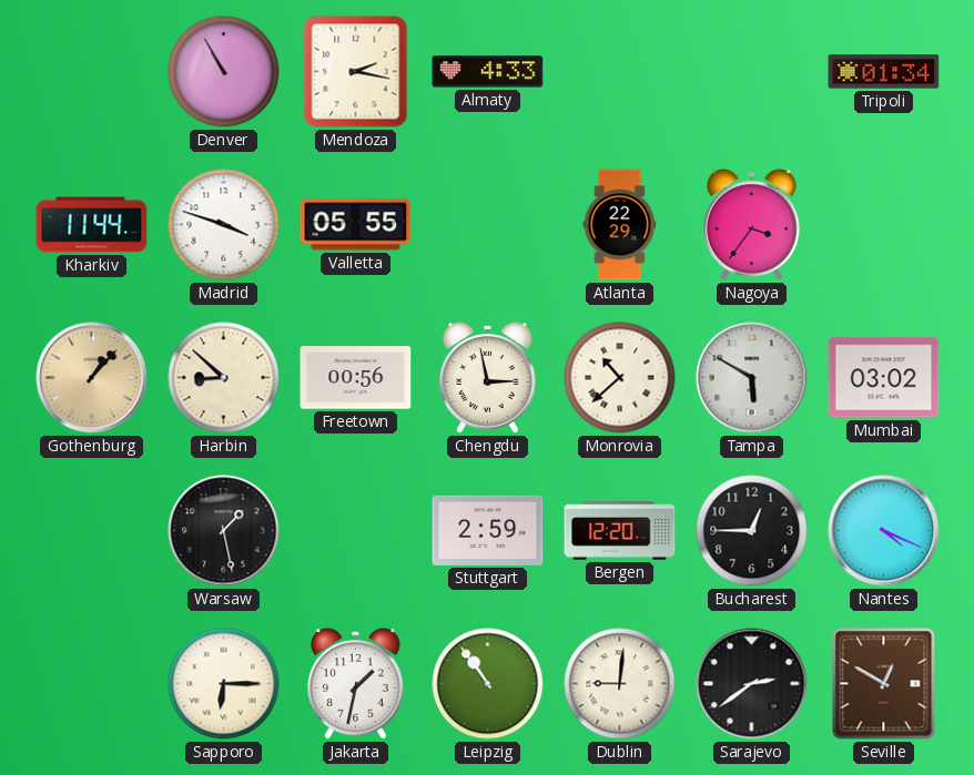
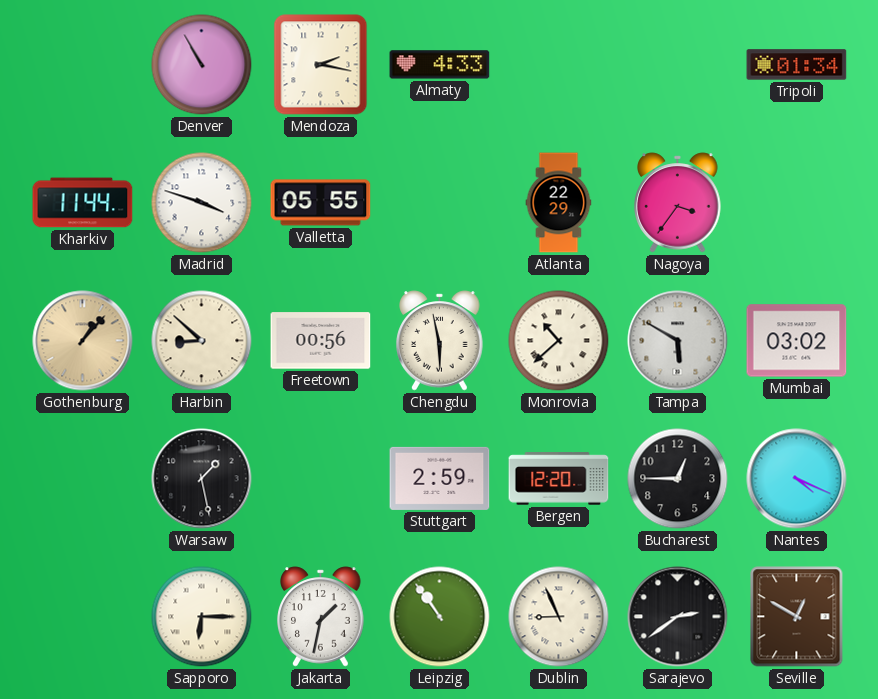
Chengdu: 2:58 -> 5:58 (440, 341)
Dublin: 9:01 -> 8:56 (559, 617)
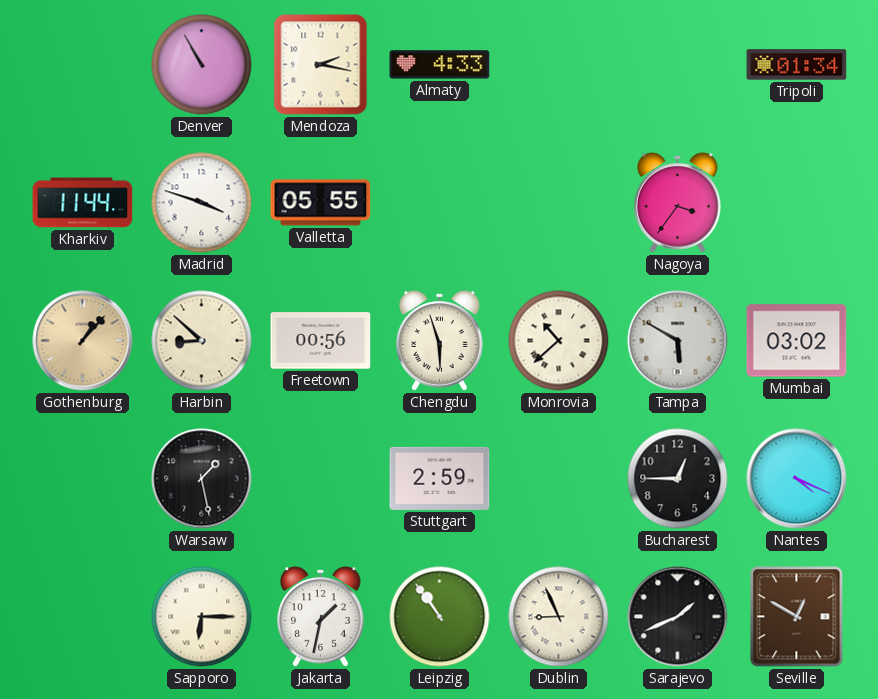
Atlanta: 22:29 -> none (559, 203)
Chengdu: 5:58 -> 5:57 (440, 341)
Bergen: 12:20 -> none (559, 479)
Sarajevo: 2:39 -> 1:41 (678, 617)
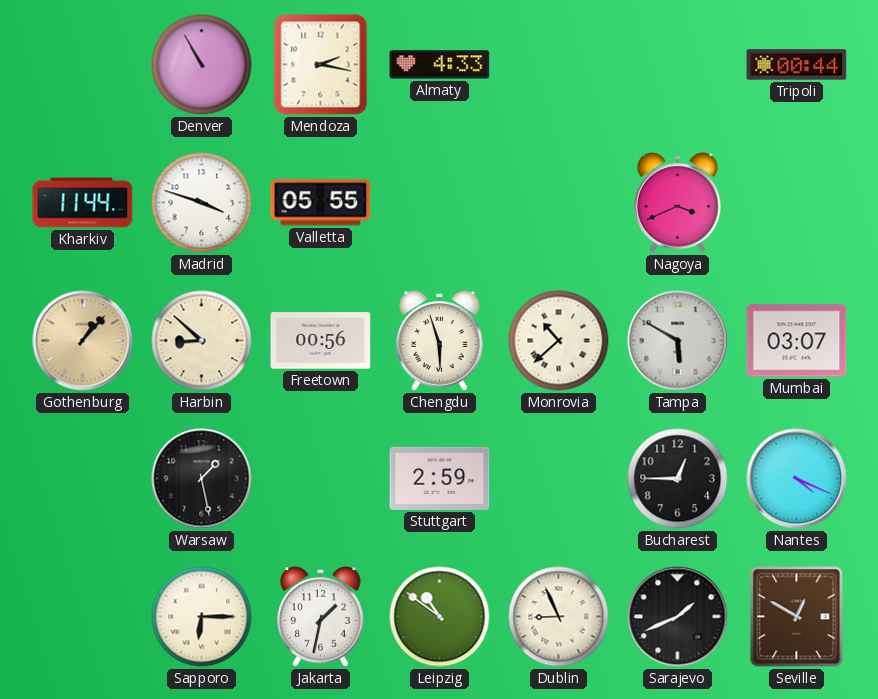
Tripoli: 01:34 -> 00:44 (797, 65)
Nagoya: 3:36 -> 3:41 (678, 203)
Mumbai: 03:02 -> 03:07 (797, 341)
Leipzig: 10:54 -> 10:51 (440, 617)
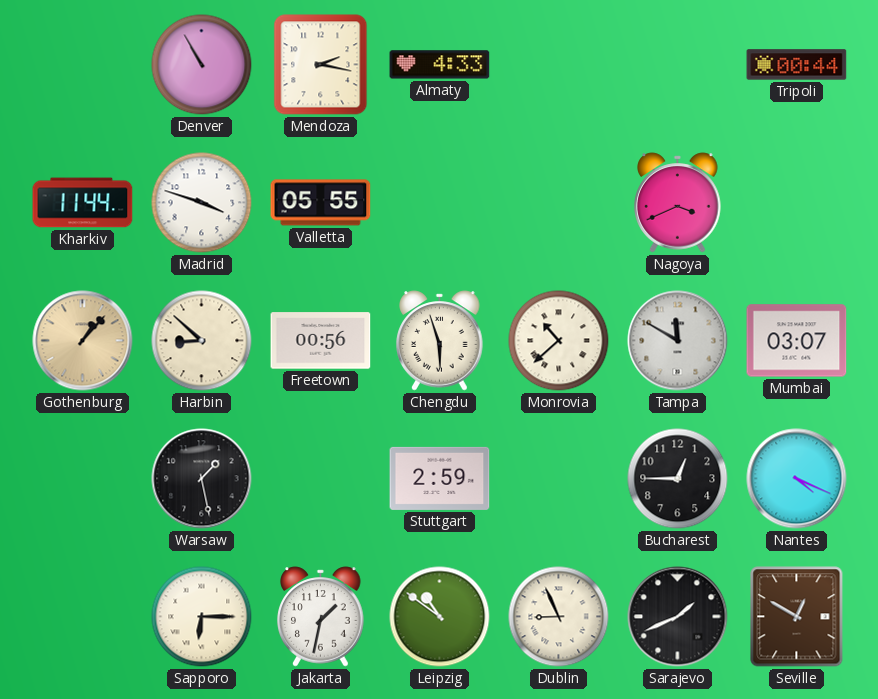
Tampa: 5:50 -> 11:50 (678, 341)
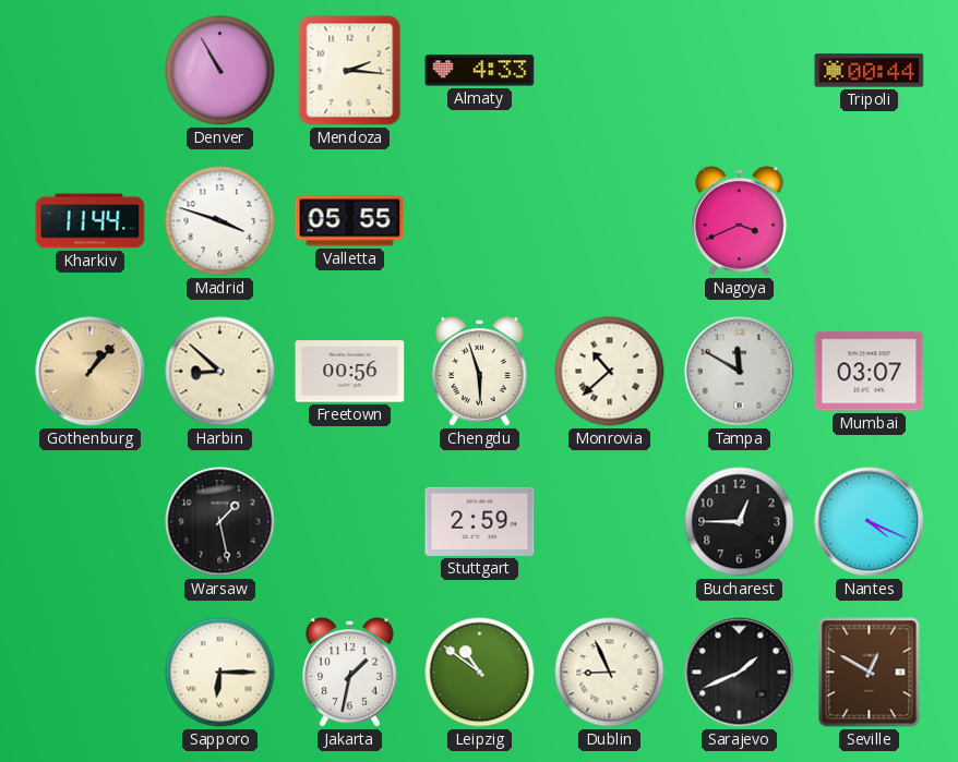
Mendoza: 2:17 -> 2:16 (350, 71)
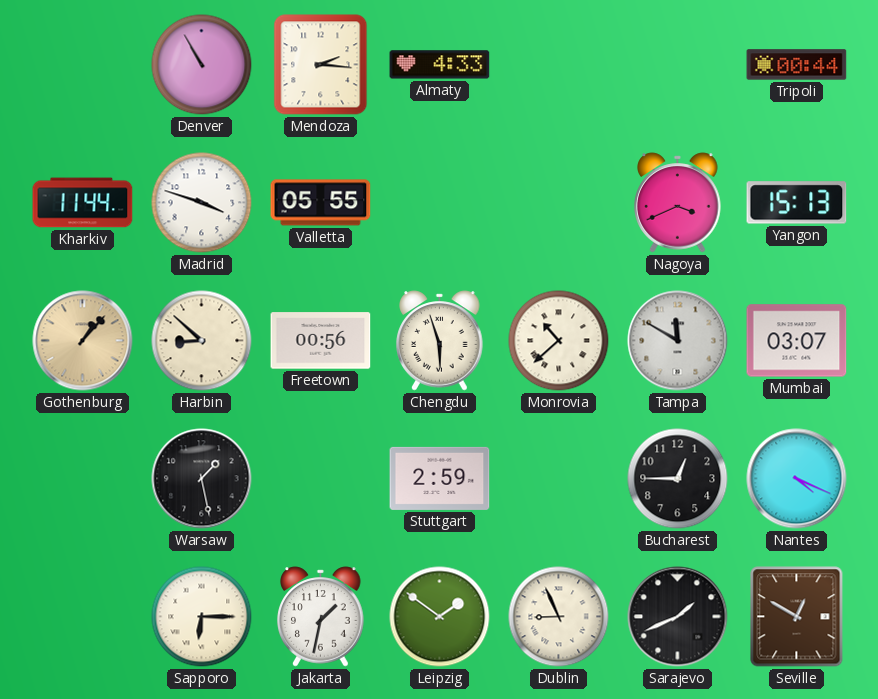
Yangon: none -> 15:13 (797, 203)
Leipzig: 10:51 -> 1:51 (440, 617)
